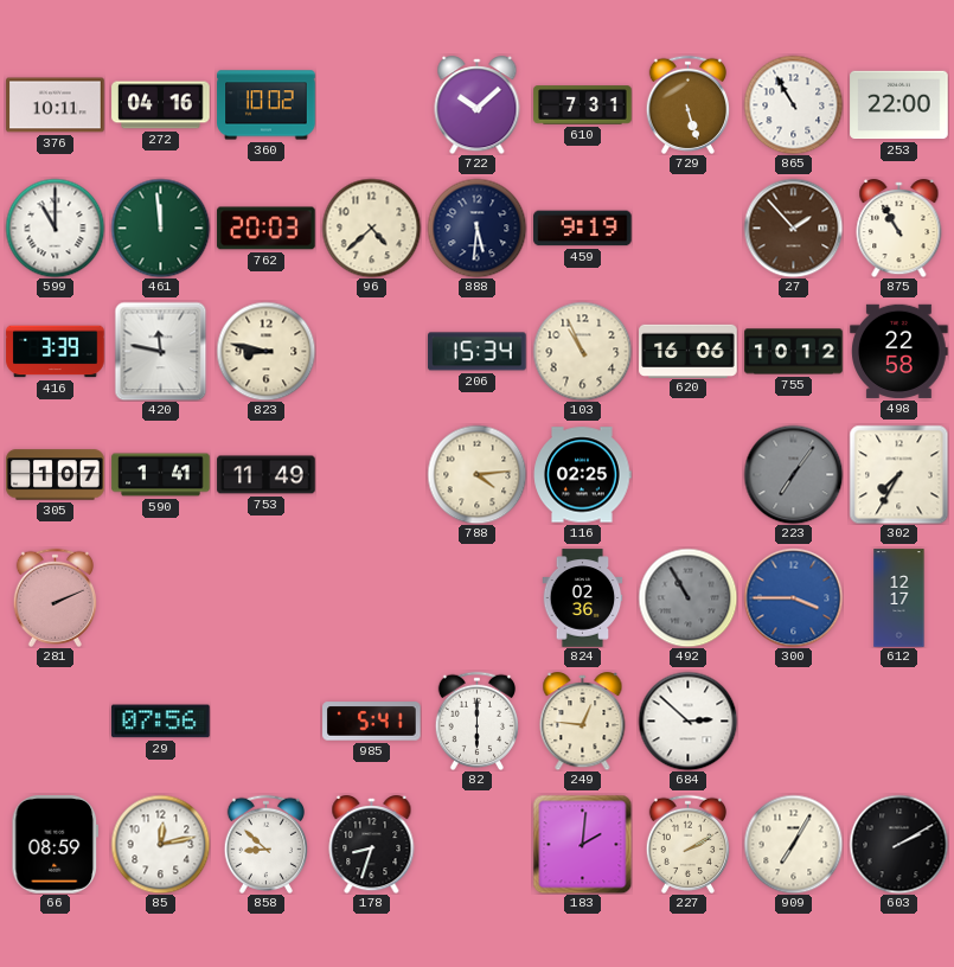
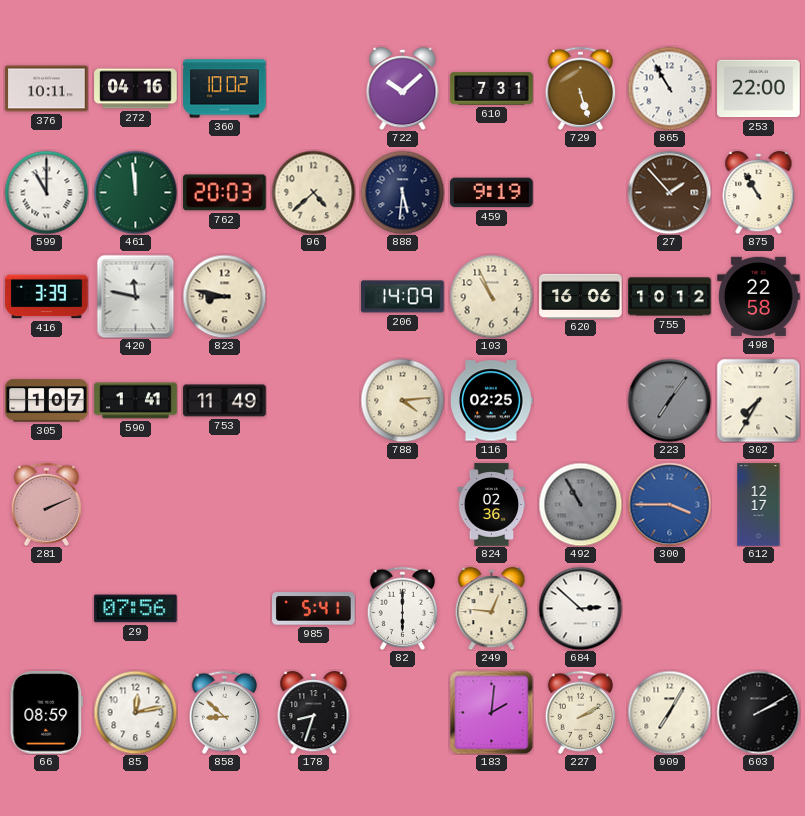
206: 15:34 -> 14:09 (403, 297)
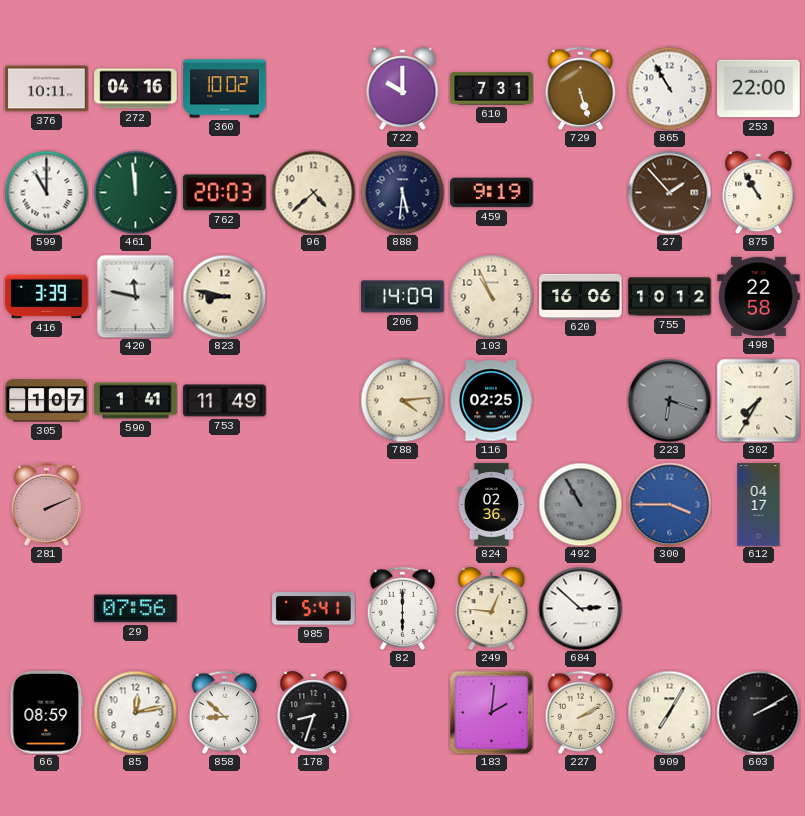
722: 10:08 -> 10:00 (403, 89)
223: 7:06 -> 6:18 (669, 400)
612: 12:17 -> 04:17 (759, 505)
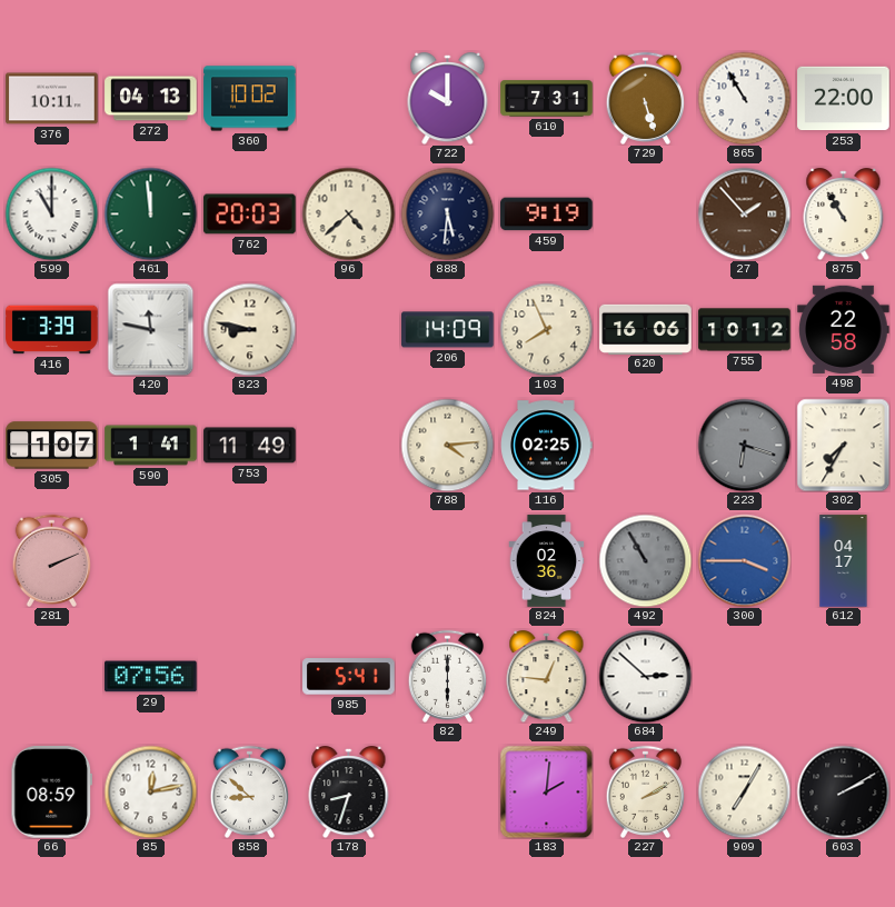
272: 04:16 -> 04:13 (151, 99)
103: 10:56 -> 7:56 (546, 329)
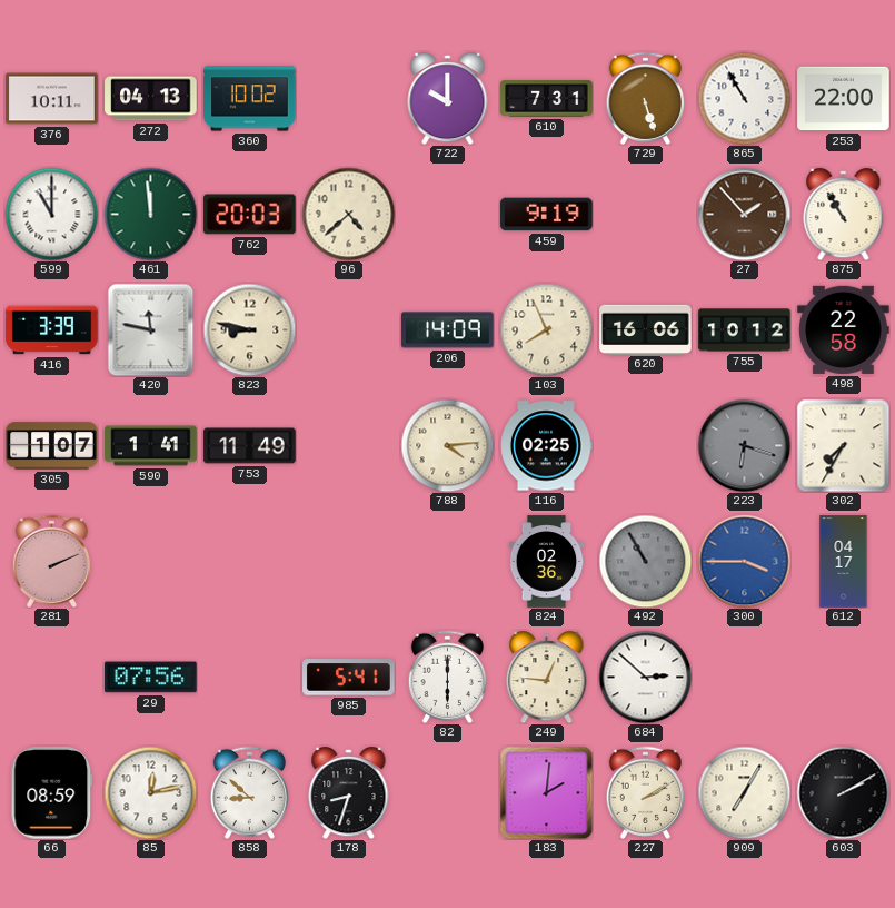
888: 5:31 -> none (447, 213)
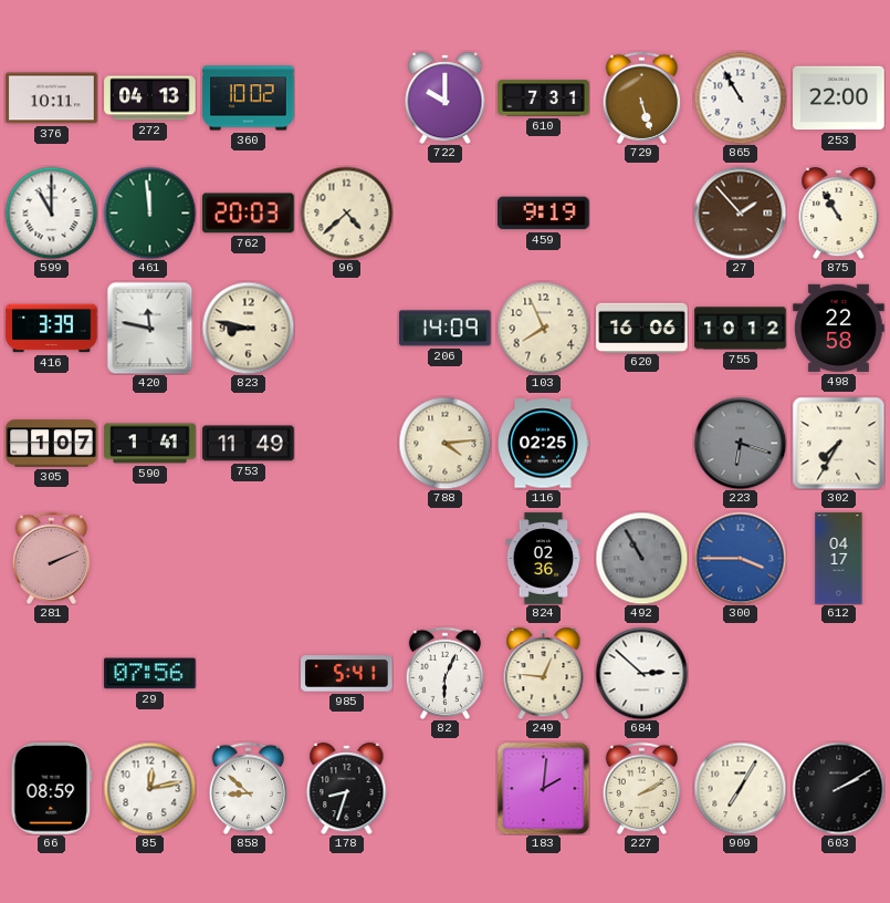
82: 6:00 -> 6:04 (444, 673)
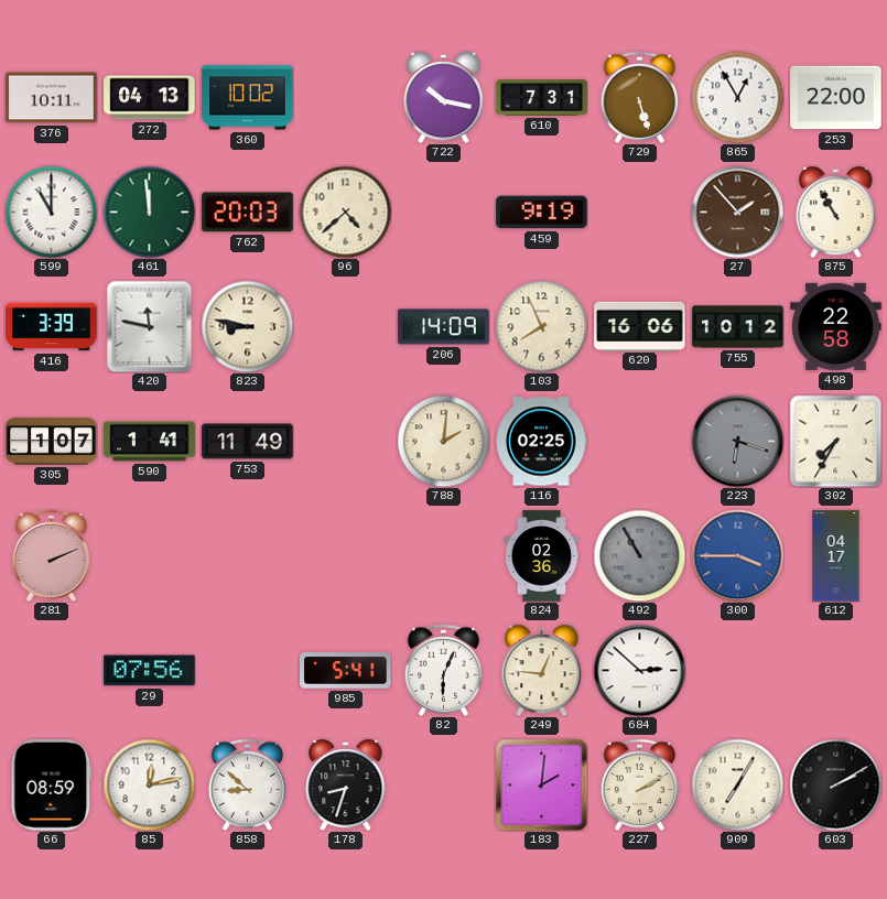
722: 10:00 -> 10:17 (444, 98)
865: 10:55 -> 12:55 (737, 97)
788: 4:14 -> 2:01 (443, 441)
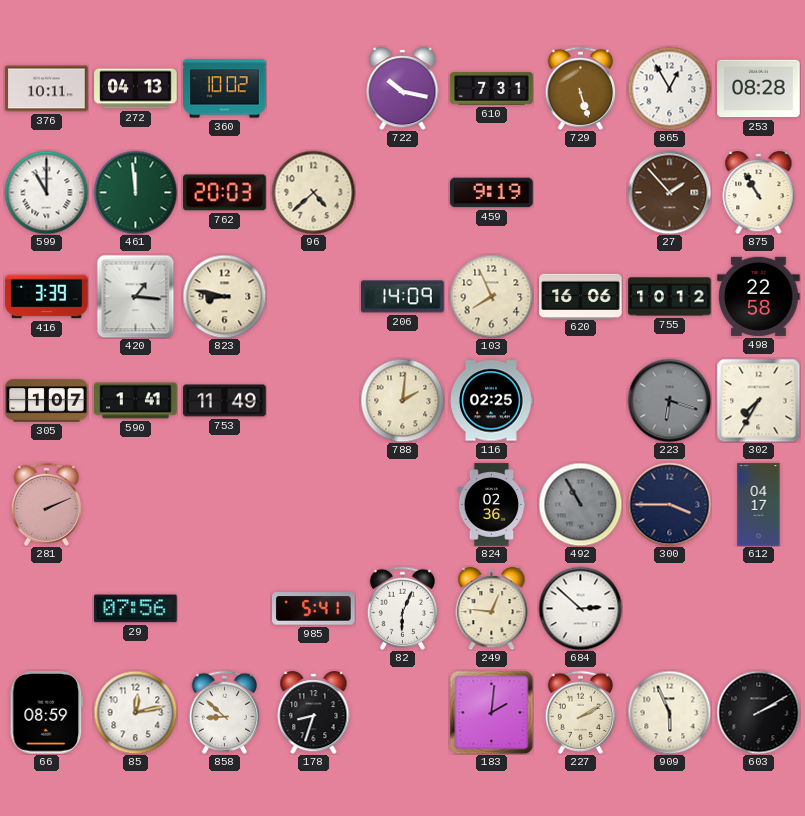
253: 22:00 -> 08:28 (759, 89)
420: 11:47 -> 1:16 (136, 296)
300 dial: blue -> navy (669, 504)
909: 7:05 -> 5:56 (669, 712)
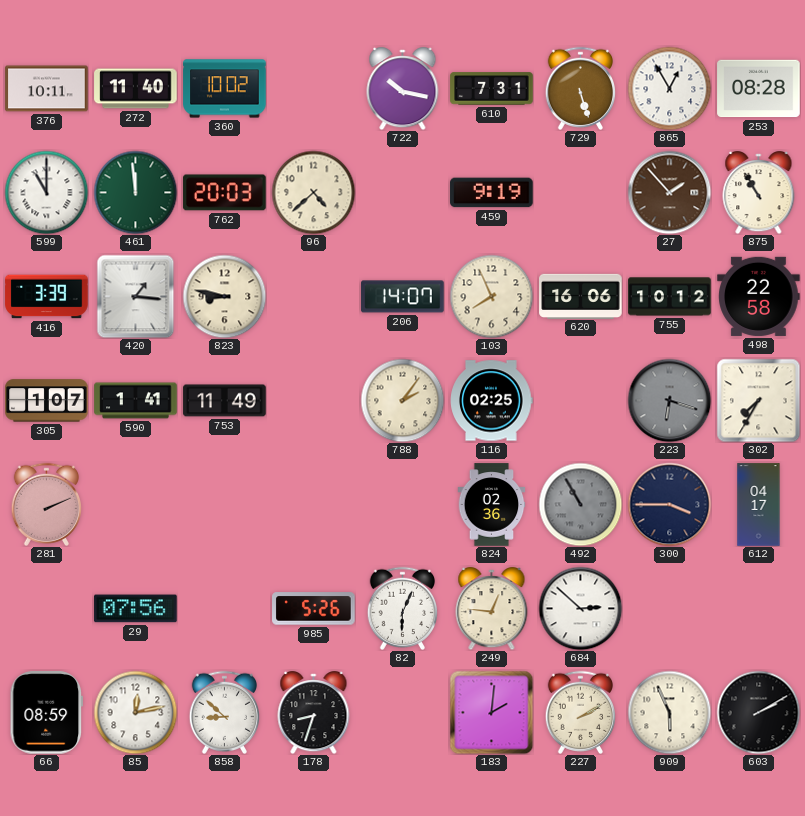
272: 04:13 -> 11:40 (136, 89)
206: 14:09 -> 14:07 (403, 297)
788: 2:01 -> 2:06 (402, 400)
985: 5:41 -> 5:26 (314, 609)
